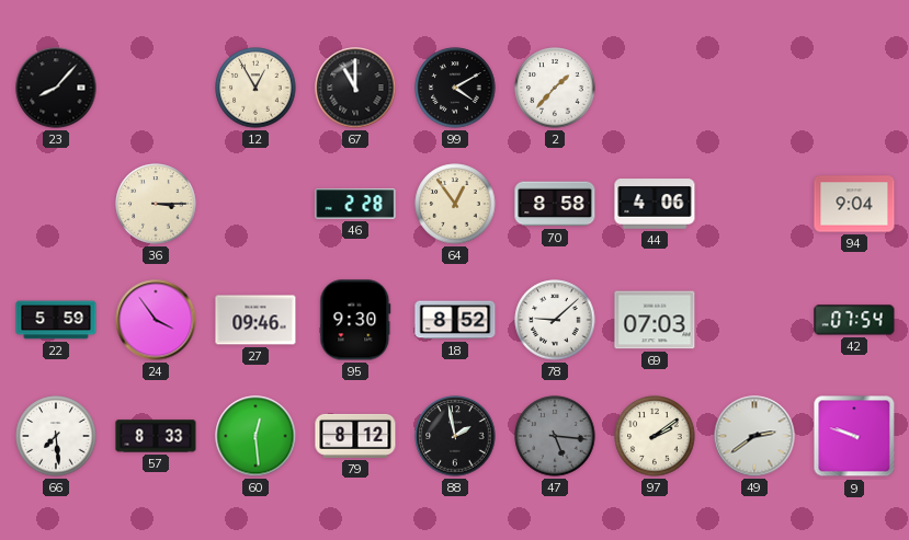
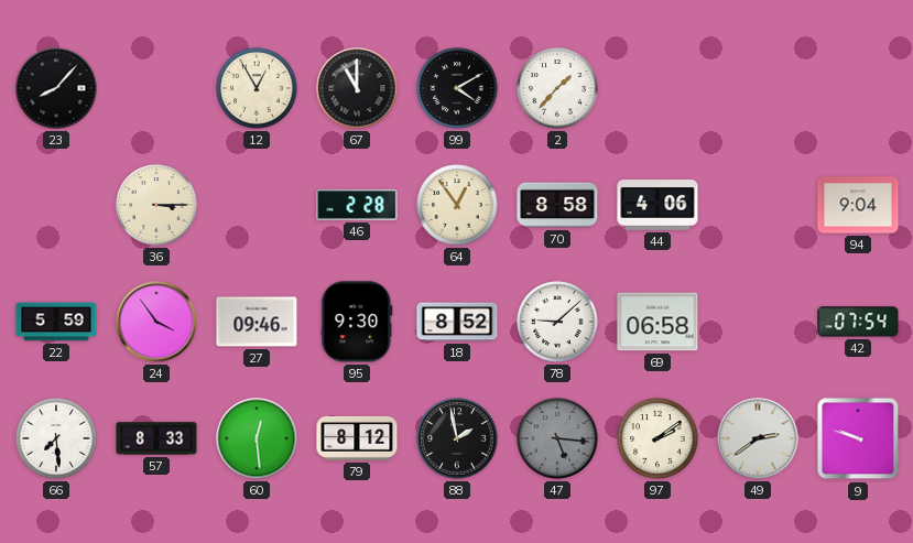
69: 07:03 -> 06:58 (657, 322)
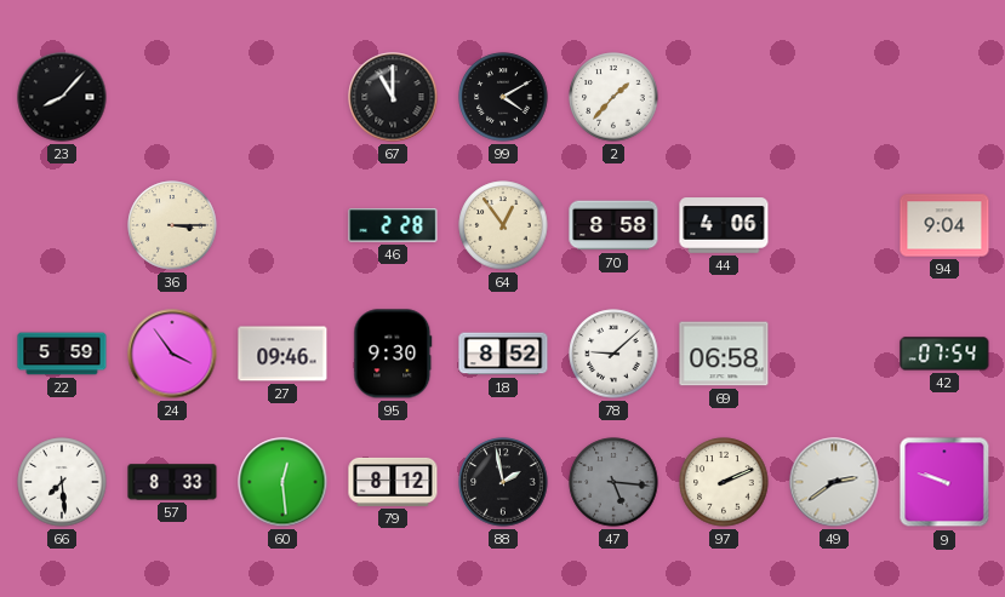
12: 12:55 -> none (257, 88)
97: 2:09 -> 2:11 (724, 482)
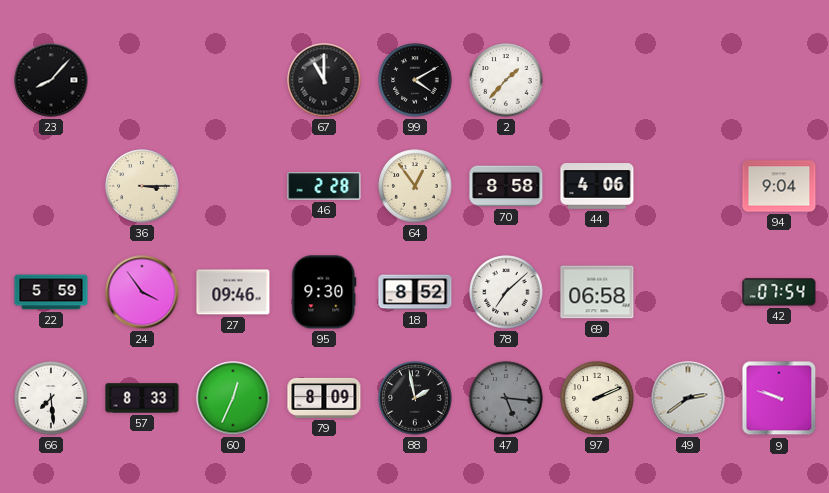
78: 9:08 -> 7:08 (506, 292)
60: 12:29 -> 12:34 (233, 398)
79: 8:12 -> 8:09 (324, 398)
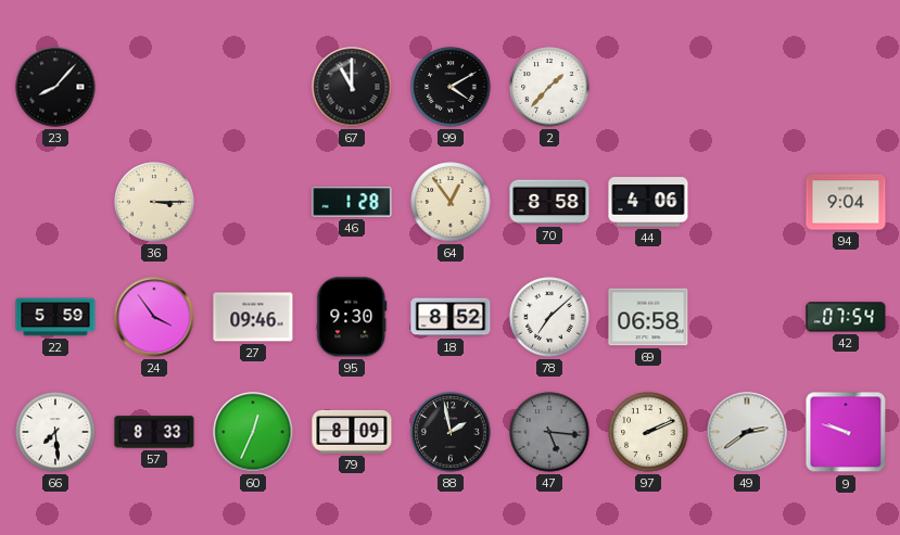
46: 2:28 -> 1:28 (352, 202)
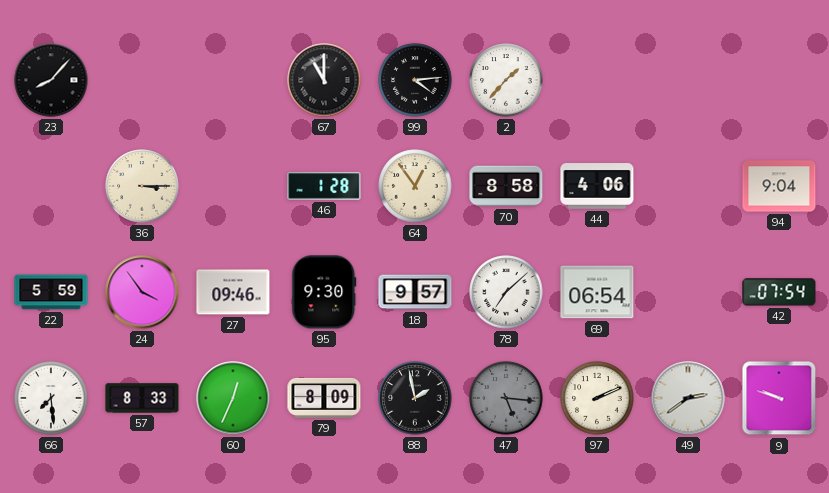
99: 4:10 -> 4:14 (415, 80)
18: 8:52 -> 9:57 (415, 292)
69: 06:58 -> 06:54 (597, 292)
